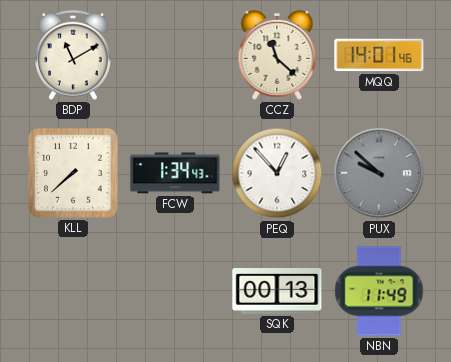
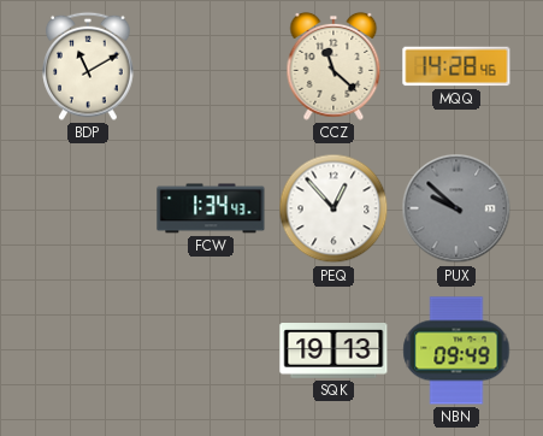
MQQ: 14:01 -> 14:28 (456, 66)
KLL: 7:38 -> none (73, 173)
SQK: 00:13 -> 19:13 (334, 352)
NBN: 11:49 -> 09:49 (456, 350)
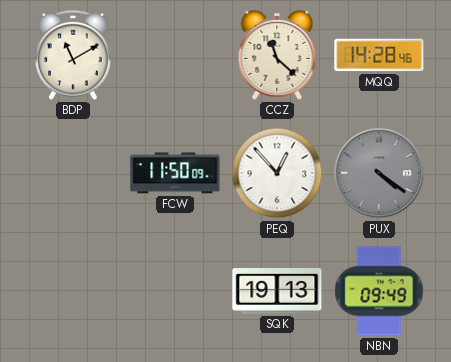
FCW: 1:34 -> 11:50 (175, 173)
PUX: 9:52 -> 4:21 (379, 173)
